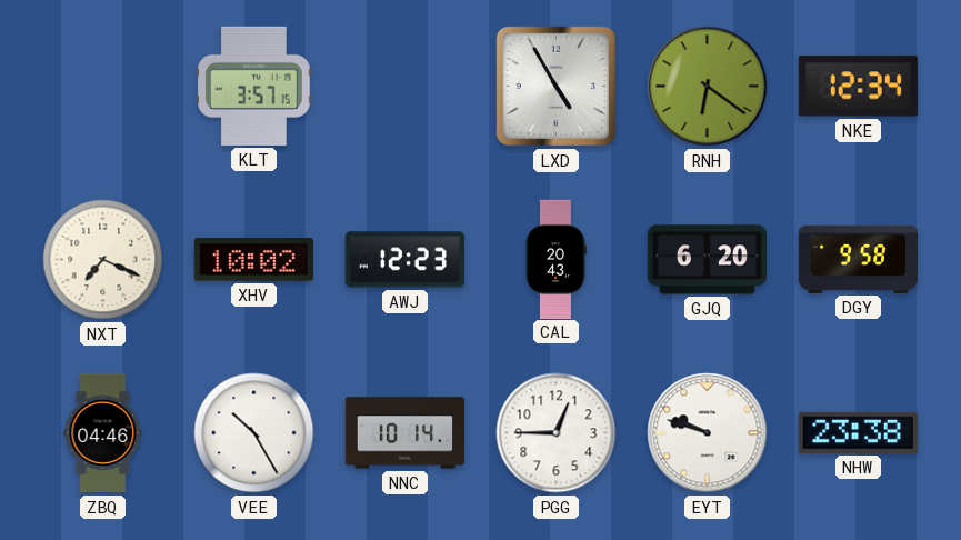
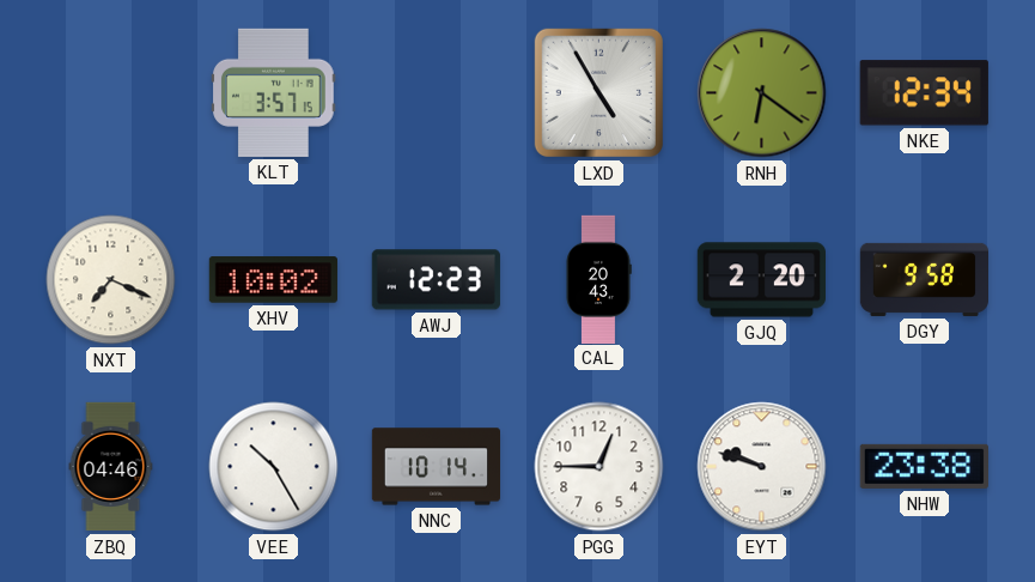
GJQ: 6:20 -> 2:20 (761, 280)
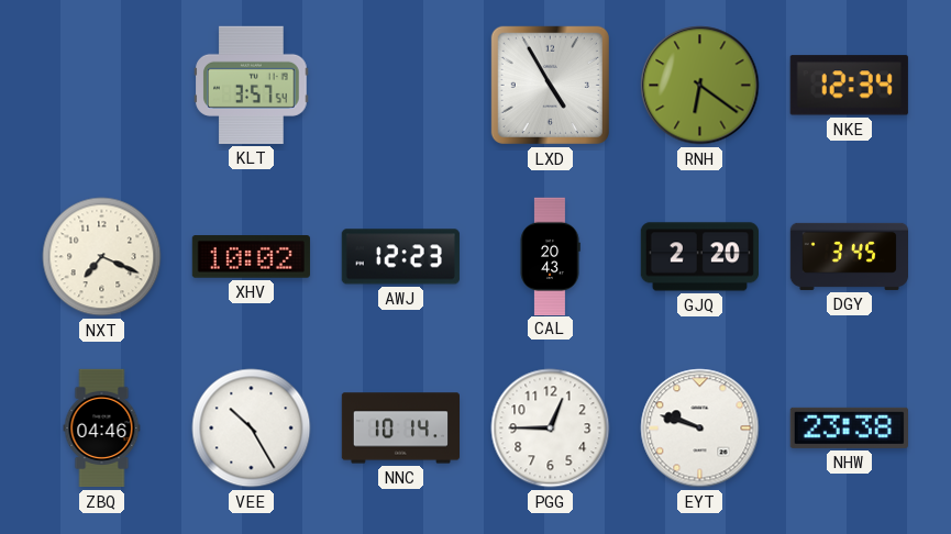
KLT: 3:57:15 -> 3:57:54 (252, 85)
DGY: 9:58 -> 3:45 (849, 256)
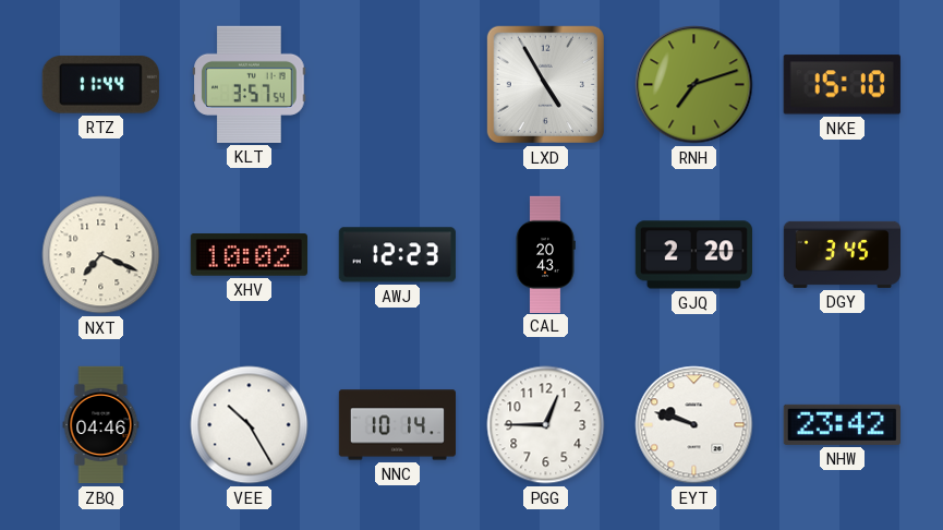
RTZ: none -> 11:44 (100, 84)
RNH: 6:21 -> 7:12 (694, 85)
NKE: 12:34 -> 15:10 (842, 85)
NHW: 23:38 -> 23:42 (842, 424)
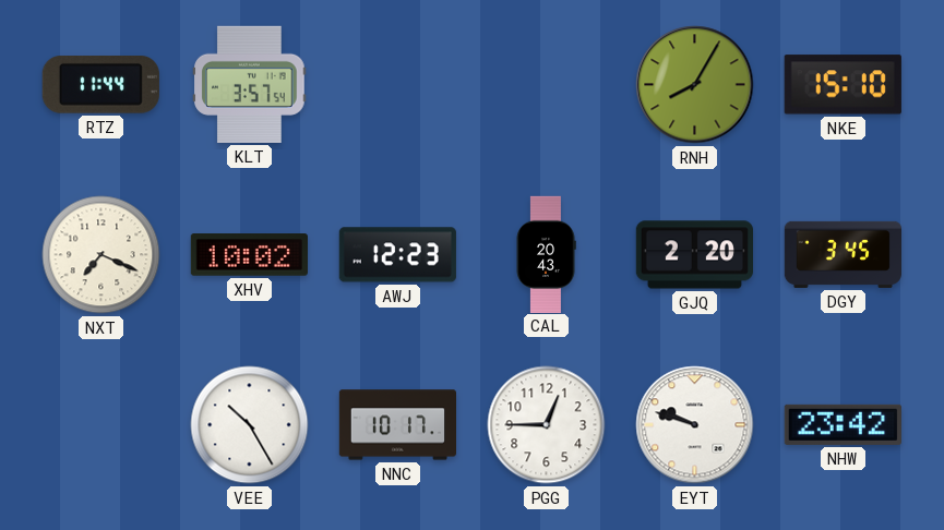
LXD: 4:55 -> none (545, 84)
RNH: 7:12 -> 8:05 (695, 85)
ZBQ: 04:46 -> none (101, 425)
NNC: 10:14 -> 10:17 (397, 425)
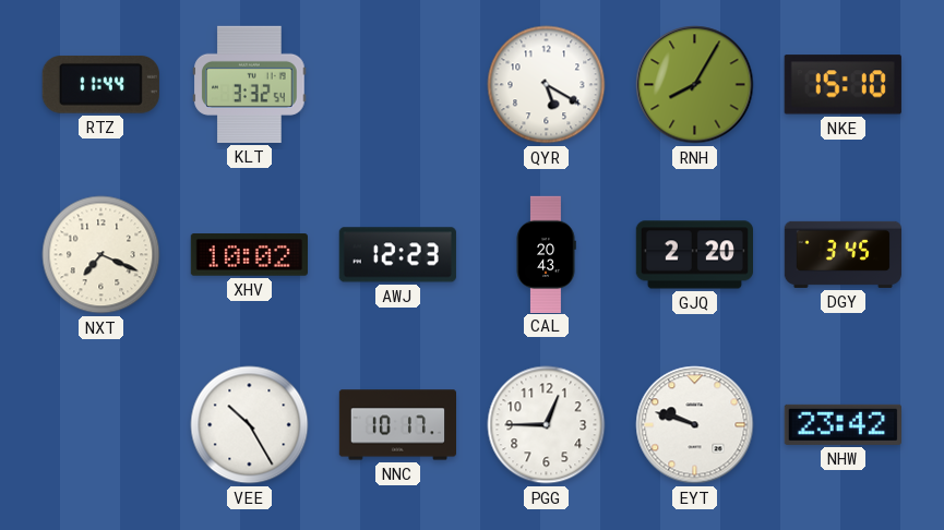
KLT: 3:57 -> 3:32 (250, 84)
QYR: none -> 5:20 (547, 85)
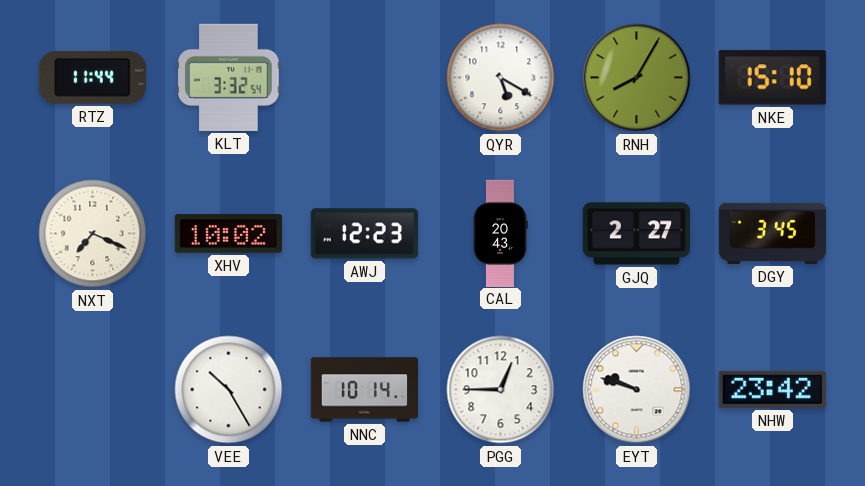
GJQ: 2:20 -> 2:27 (636, 234)
NNC: 10:17 -> 10:14 (364, 390)
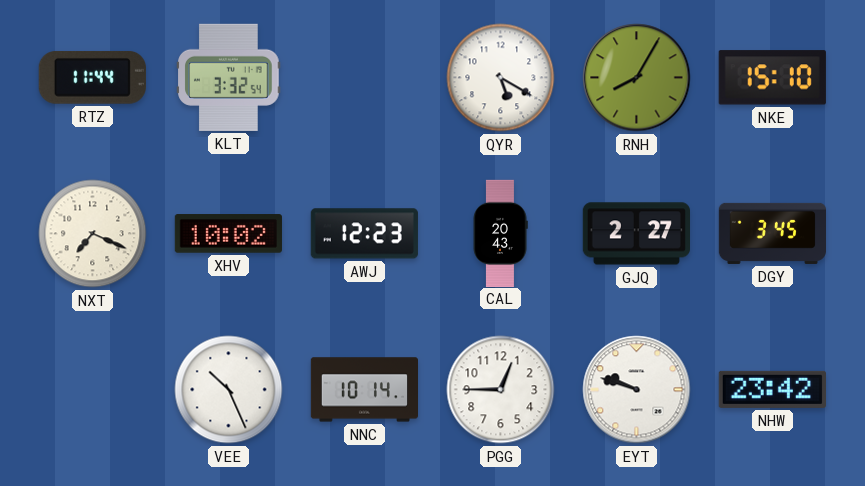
VEE: 10:25 -> 10:26 (229, 390)
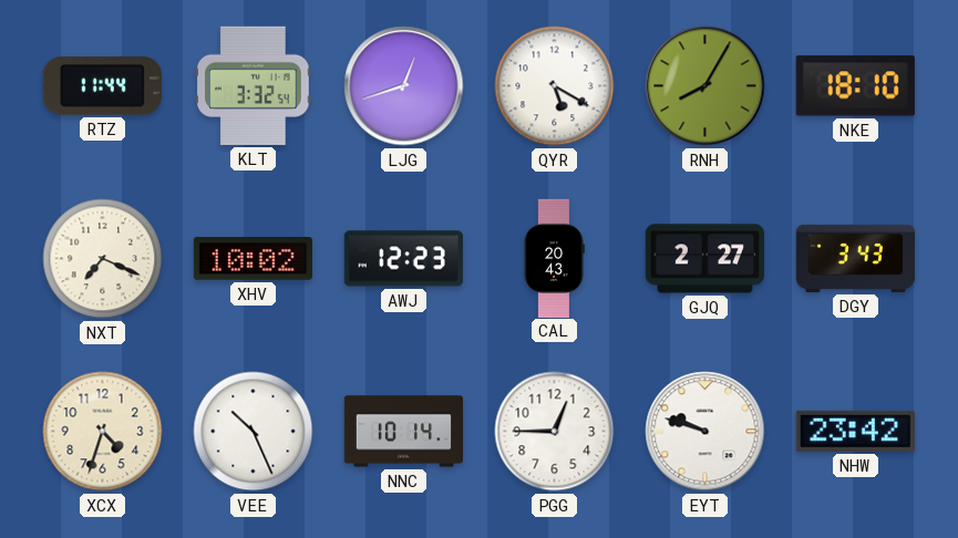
LJG: none -> 12:42 (404, 86)
NKE: 15:10 -> 18:10 (855, 86)
DGY: 3:45 -> 3:43 (855, 258)
XCX: none -> 4:33 (103, 432)
